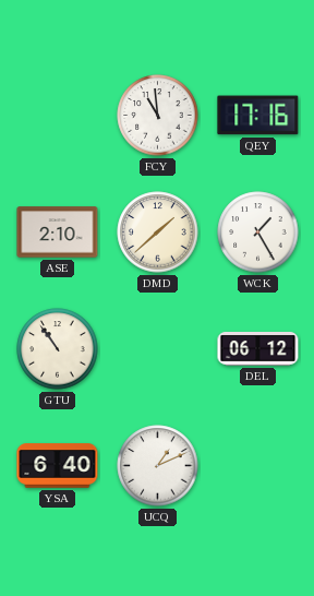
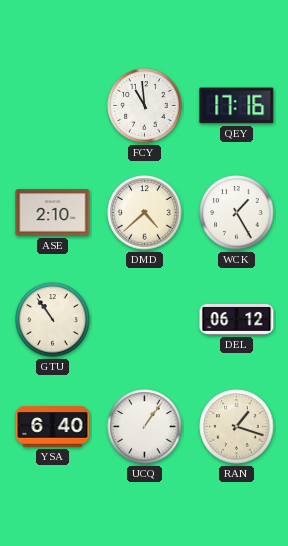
DMD: 1:38 -> 4:38 (145, 213)
UCQ: 1:11 -> 1:06 (145, 427)
RAN: none -> 1:18 (237, 427)
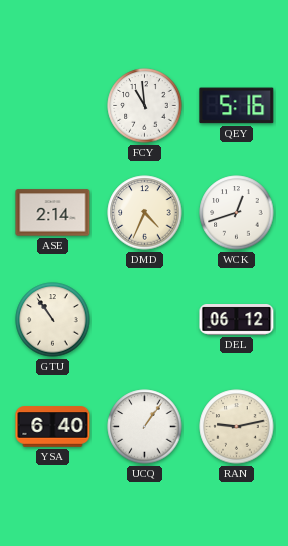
QEY: 17:16 -> 5:16 (237, 106)
ASE: 2:10 -> 2:14 (53, 213)
DMD: 4:38 -> 4:34 (145, 213)
WCK: 1:25 -> 12:42 (237, 213)
RAN: 1:18 -> 9:13 (237, 427)
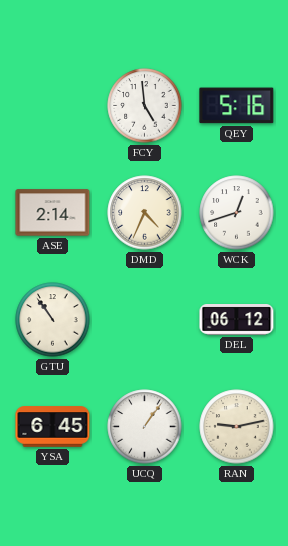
FCY: 10:59 -> 4:59 (145, 106)
YSA: 6:40 -> 6:45 (53, 427)
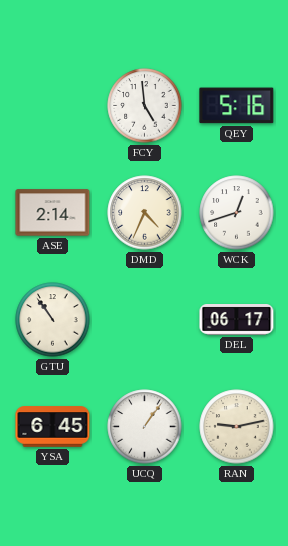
DEL: 06:12 -> 06:17 (237, 320)
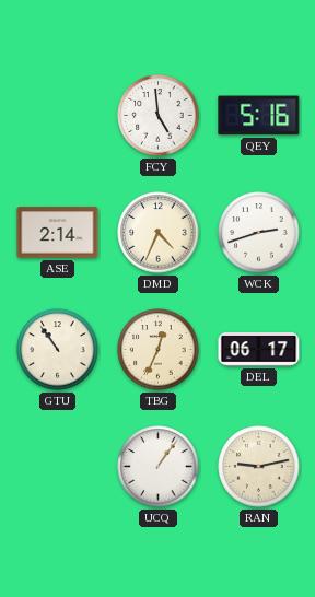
WCK: 12:42 -> 2:42 (259, 233)
TBG: none -> 12:34 (159, 350)
YSA: 6:45 -> none (53, 427)
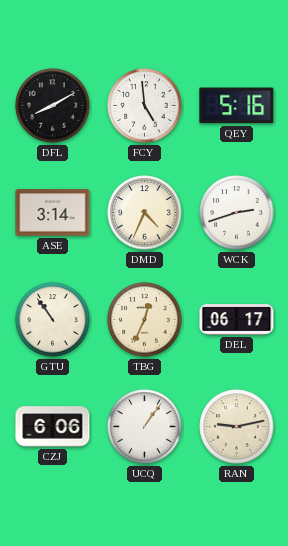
DFL: none -> 8:10 (53, 106)
ASE: 2:14 -> 3:14 (53, 213)
CZJ: none -> 6:06 (53, 427)
